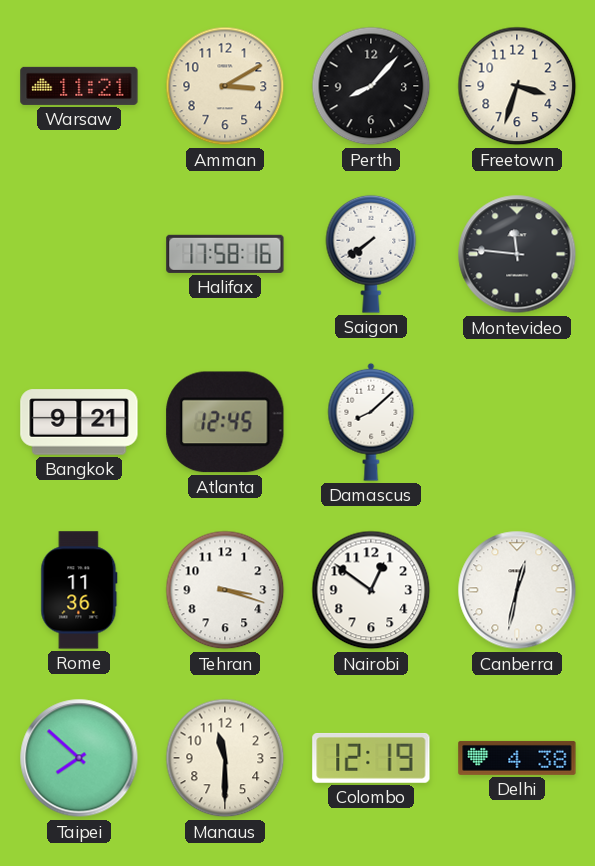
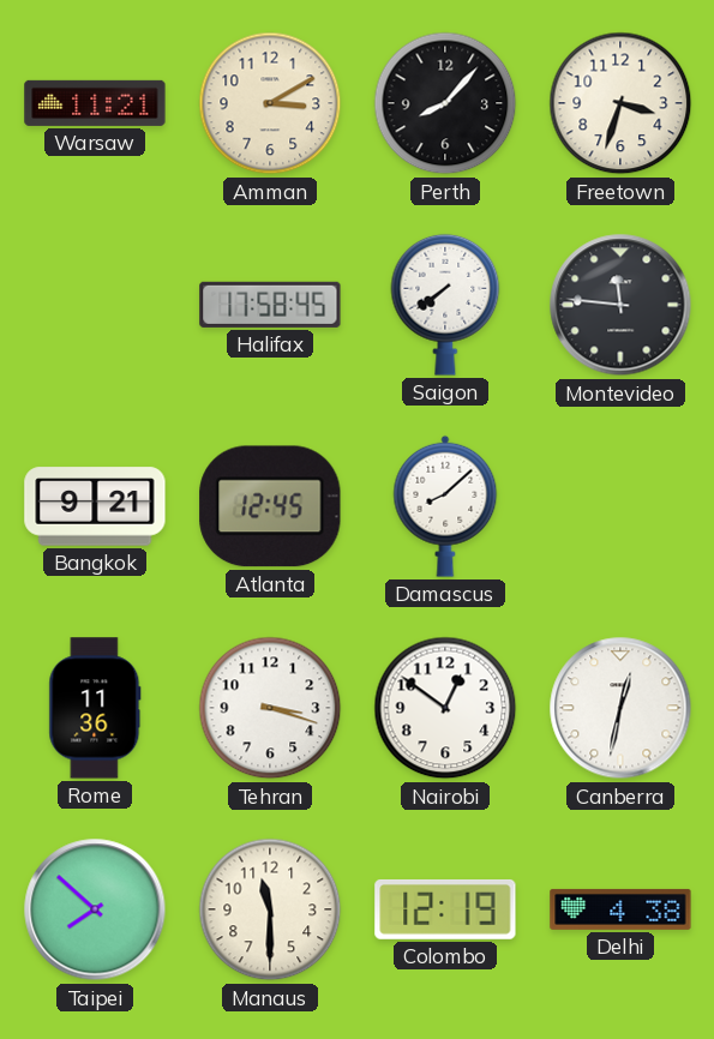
Halifax: 17:58:16 -> 17:58:45 (270, 305)
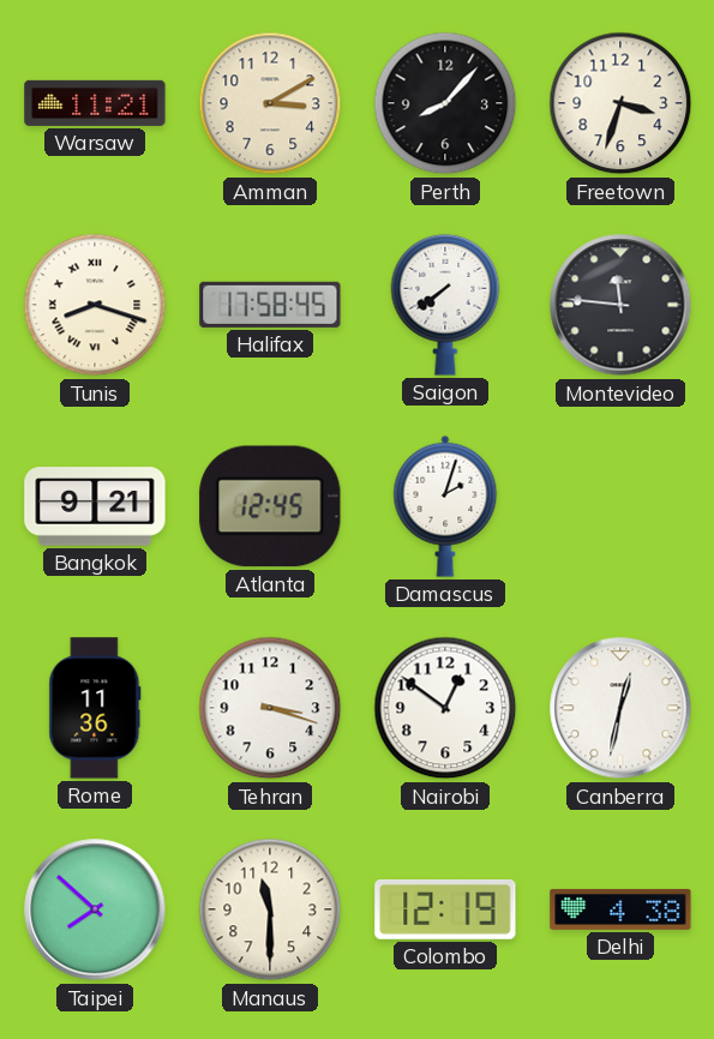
Tunis: none -> 8:18 (95, 305)
Damascus: 8:08 -> 2:03 (445, 506)
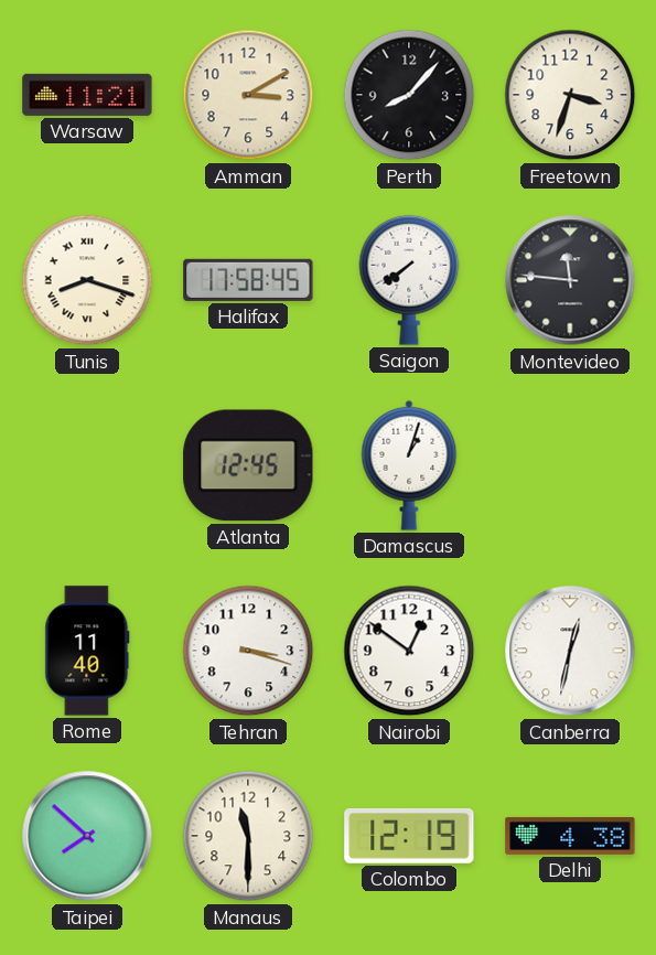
Bangkok: 9:21 -> none (95, 506)
Damascus: 2:03 -> 1:03 (409, 465)
Rome: 11:36 -> 11:40 (87, 651)
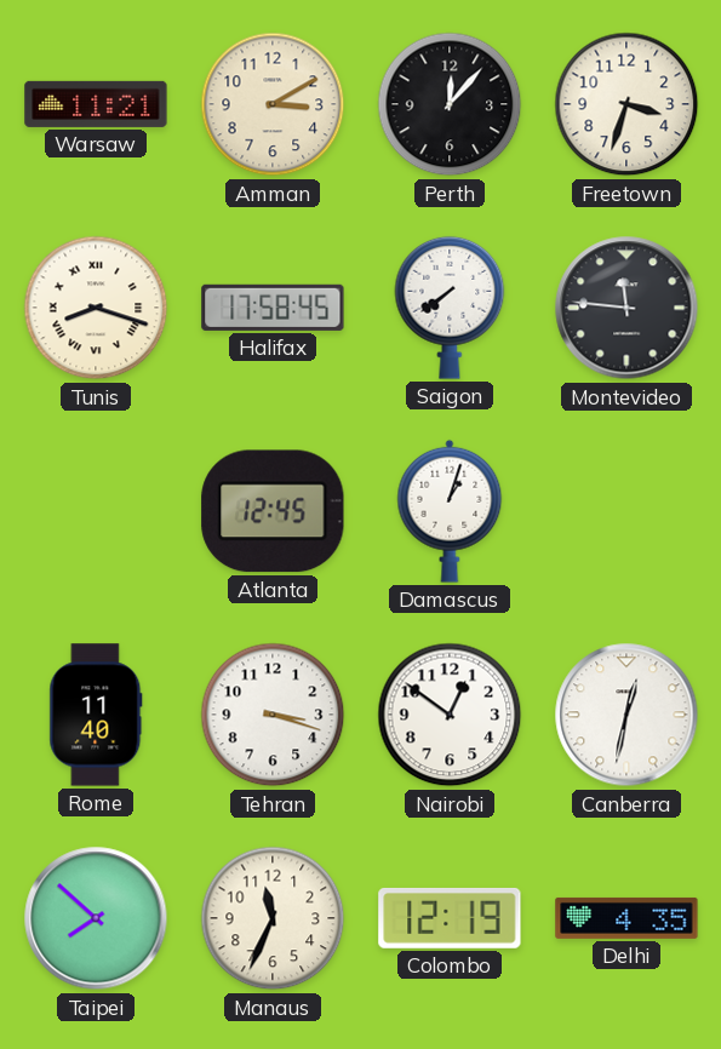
Perth: 8:07 -> 12:07 (450, 104)
Manaus: 11:30 -> 11:34 (273, 918)
Delhi: 4:38 -> 4:35 (626, 918)
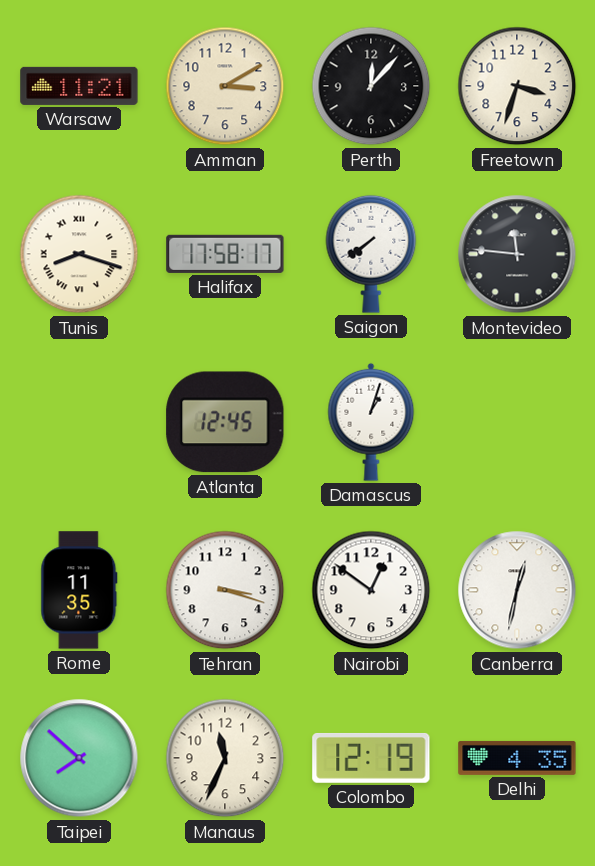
Halifax: 17:58:45 -> 17:58:17 (225, 254)
Rome: 11:40 -> 11:35 (79, 590)
